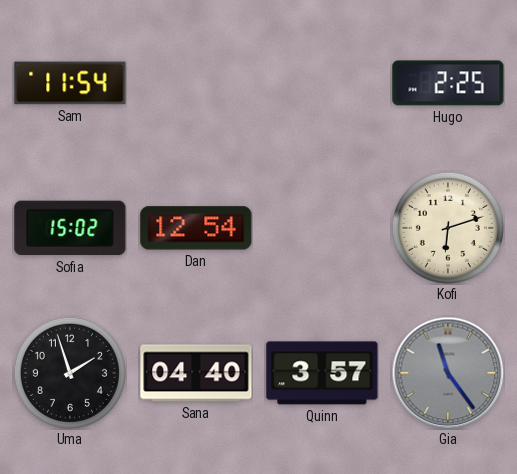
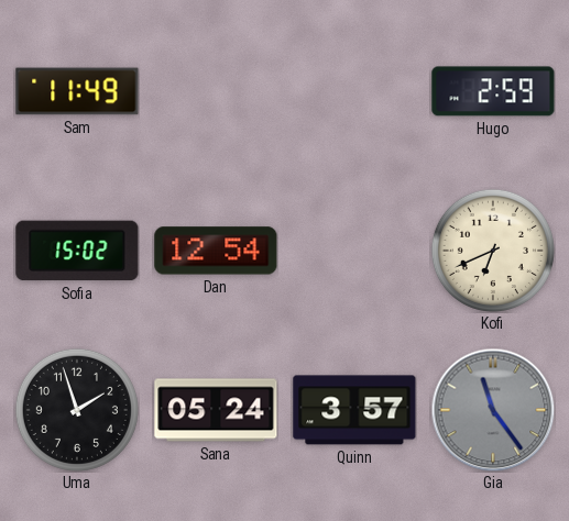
Sam: 11:54 -> 11:49 (77, 91)
Hugo: 2:25 -> 2:59 (493, 91)
Kofi: 6:12 -> 6:41 (493, 251)
Sana: 04:40 -> 05:24 (216, 410)
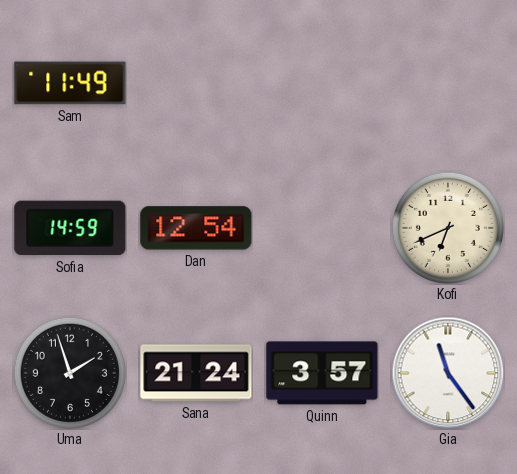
Hugo: 2:59 -> none (493, 91)
Sofia: 15:02 -> 14:59 (70, 228)
Sana: 05:24 -> 21:24 (196, 373)
Gia dial: grey -> white (448, 373)
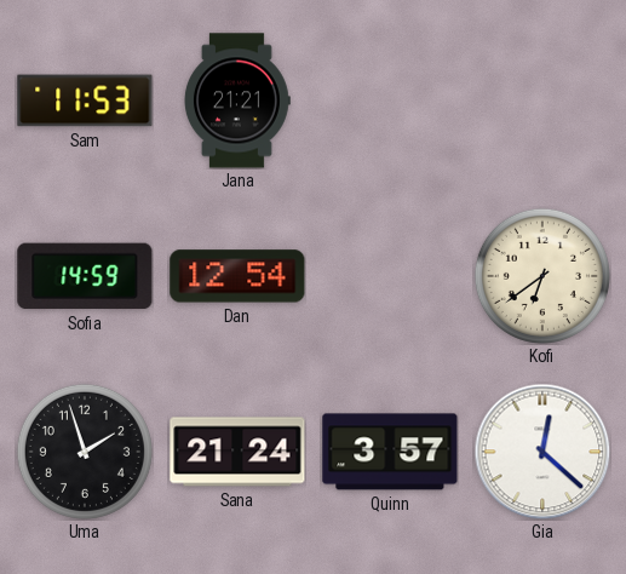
Sam: 11:49 -> 11:53 (85, 101)
Jana: none -> 21:21 (236, 101)
Kofi: 6:41 -> 6:39 (542, 276)
Gia: 11:24 -> 12:22 (542, 452)
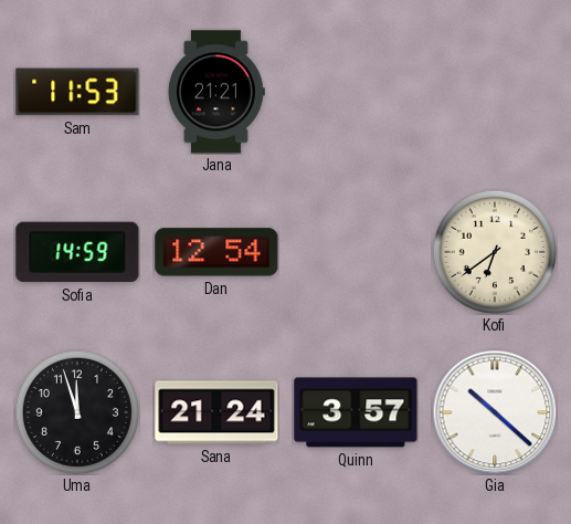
Uma: 1:57 -> 11:57 (77, 412)
Gia: 12:22 -> 10:22 (495, 412)
